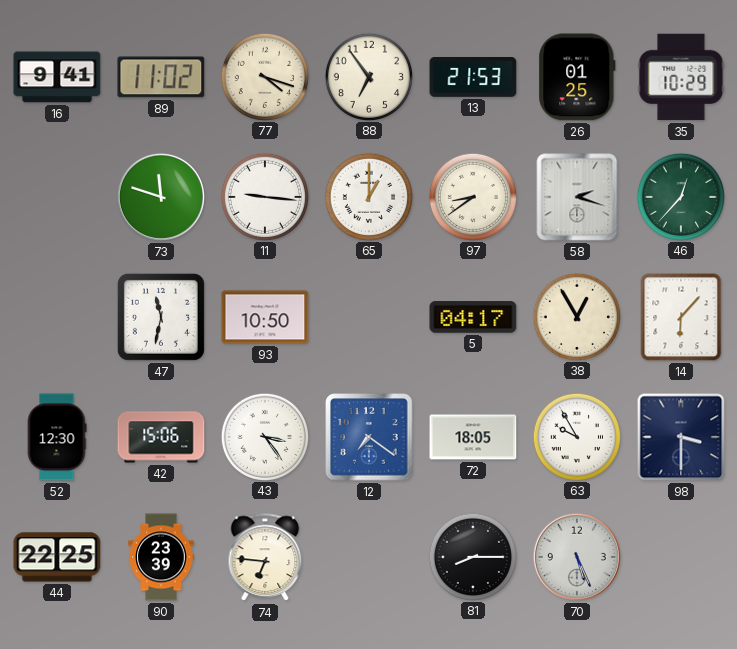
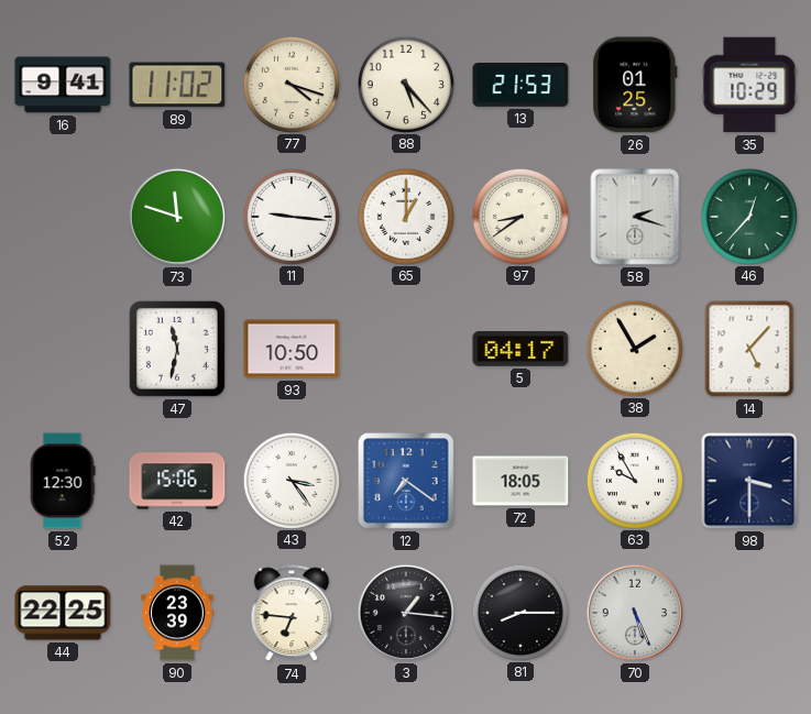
88: 6:54 -> 5:23 (405, 84)
38: 12:55 -> 1:55 (634, 348)
14: 6:07 -> 5:07 (749, 349)
3: none -> 1:16 (406, 613)
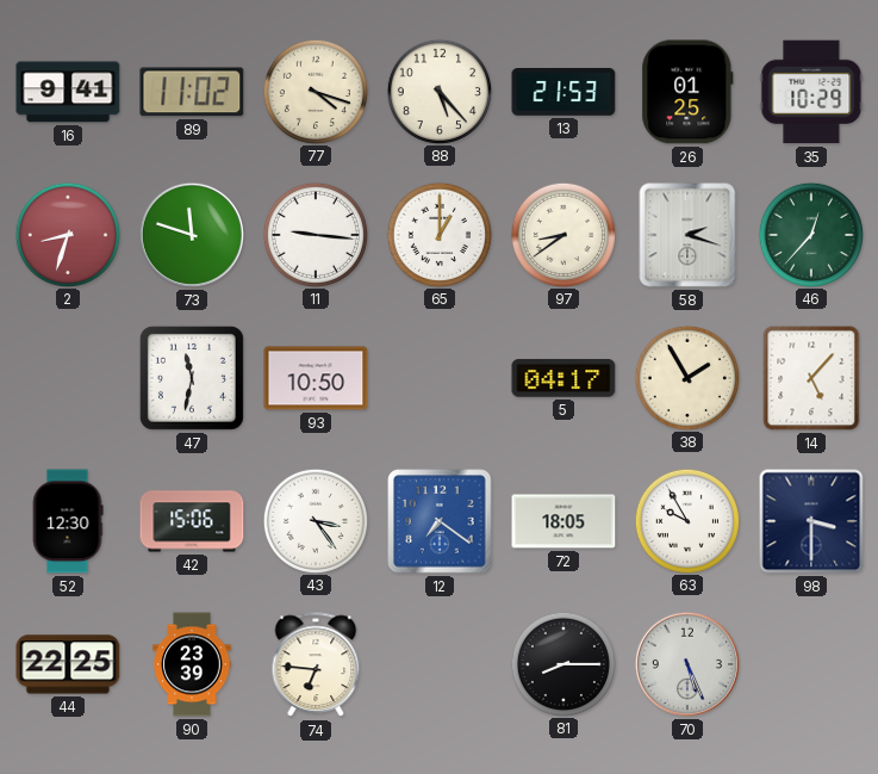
2: none -> 8:33 (67, 234)
3: 1:16 -> none (406, 613)
